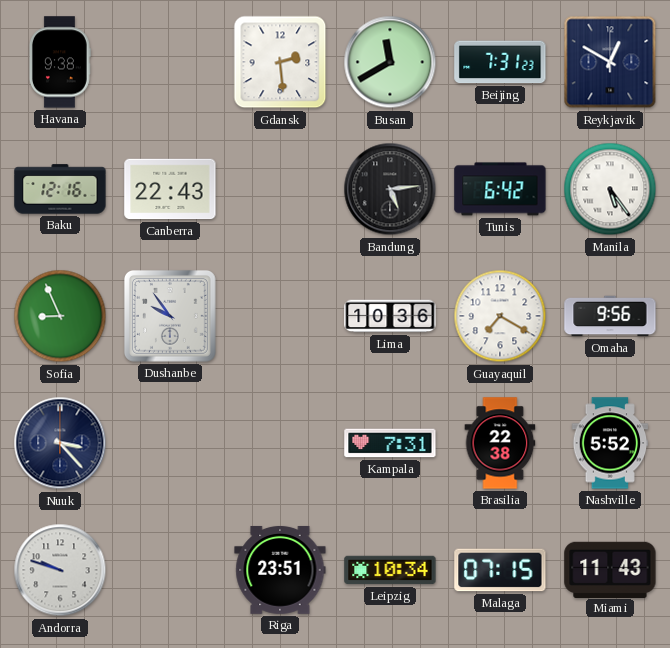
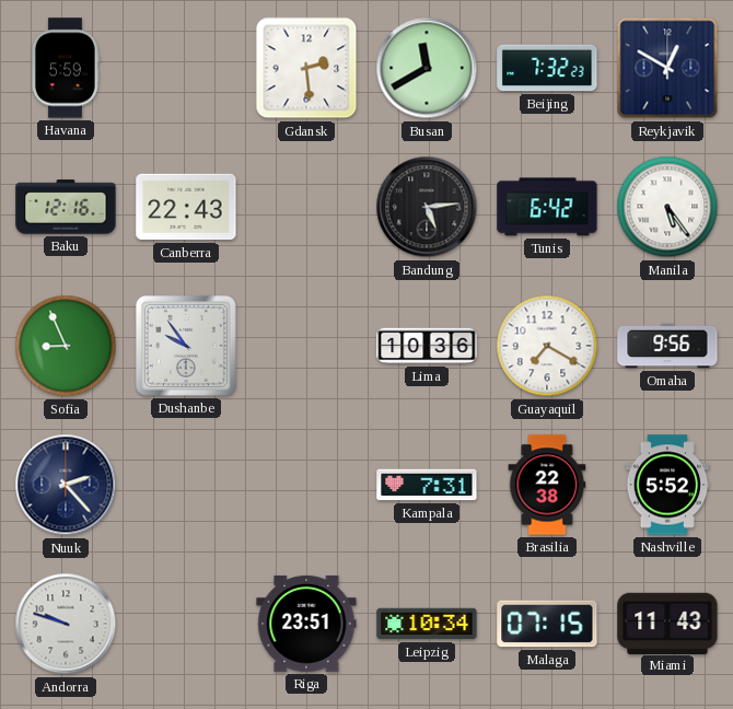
Havana: 9:38 -> 5:59 (65, 68)
Beijing: 7:31 -> 7:32 (547, 68)
Nuuk: 3:23 -> 2:23 (66, 485)
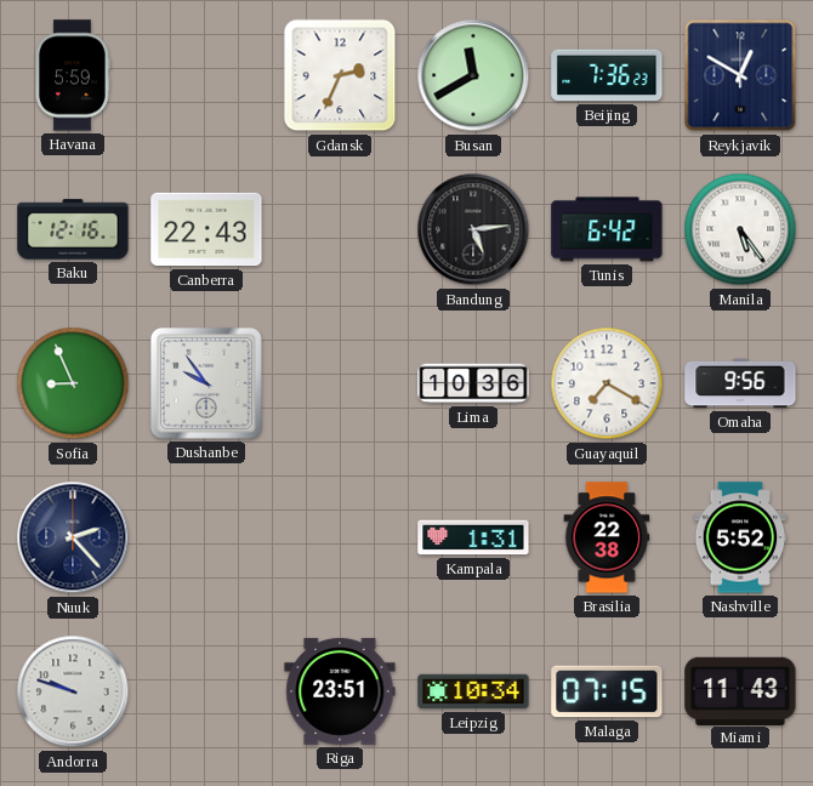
Gdansk: 2:29 -> 2:34 (340, 75)
Beijing: 7:32 -> 7:36 (607, 75)
Kampala: 7:31 -> 1:31 (473, 537)
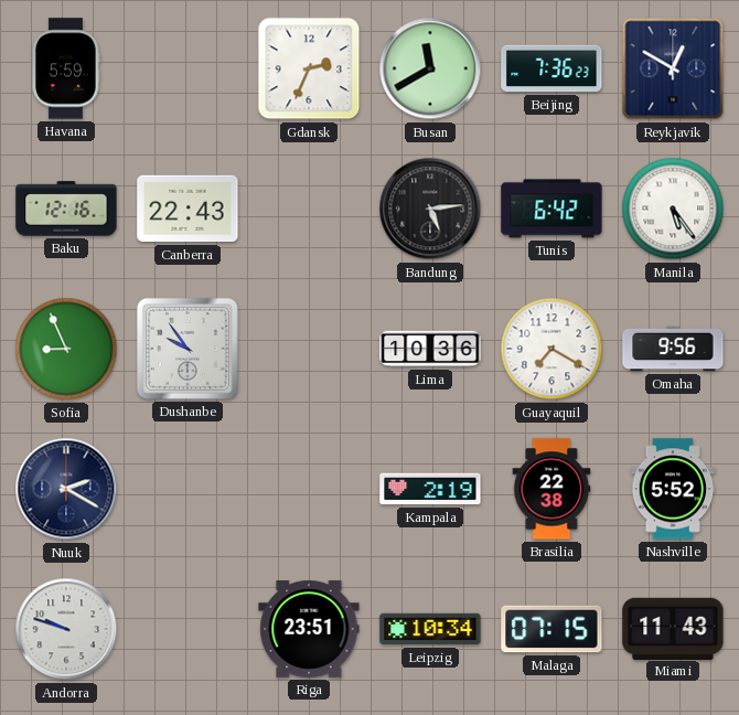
Nuuk: 2:23 -> 2:20 (66, 489)
Kampala: 1:31 -> 2:19 (430, 489)
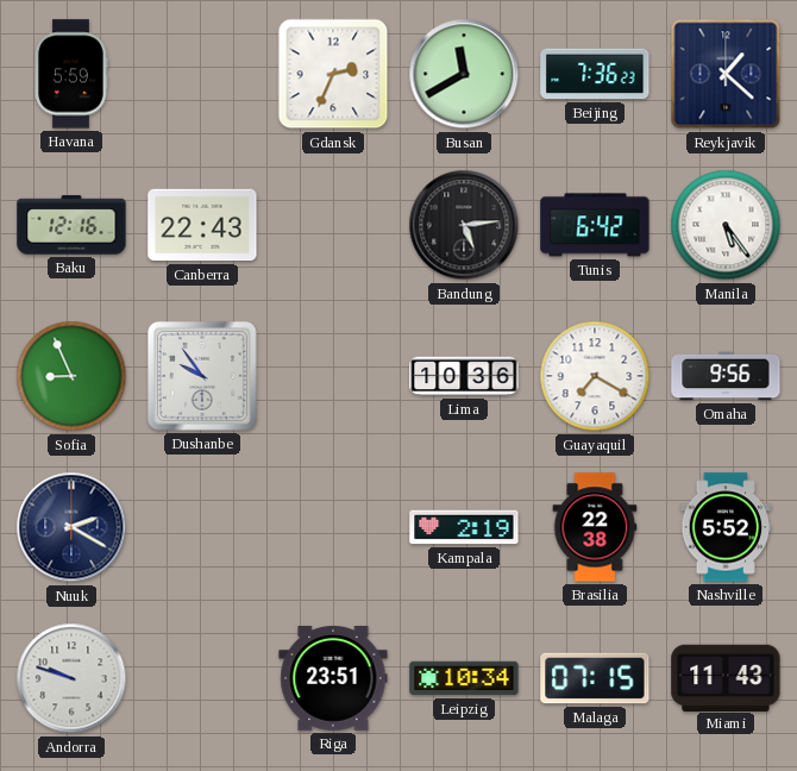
Reykjavik: 12:50 -> 1:22 (726, 74)
